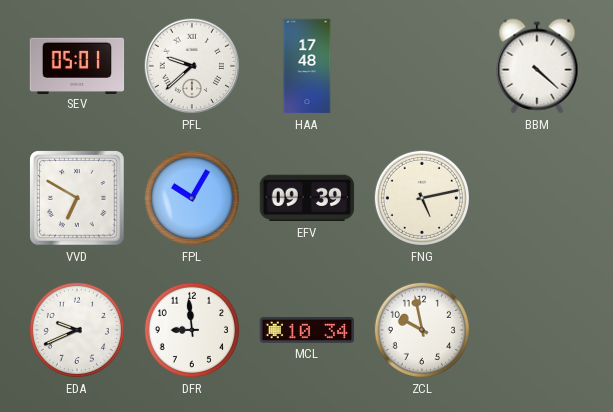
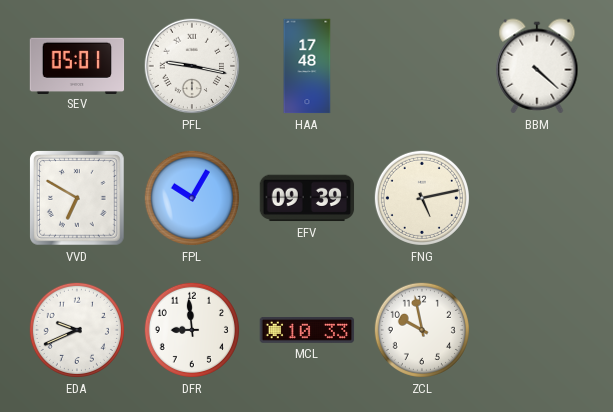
PFL: 9:38 -> 9:17 (192, 66)
MCL: 10:34 -> 10:33 (307, 331)
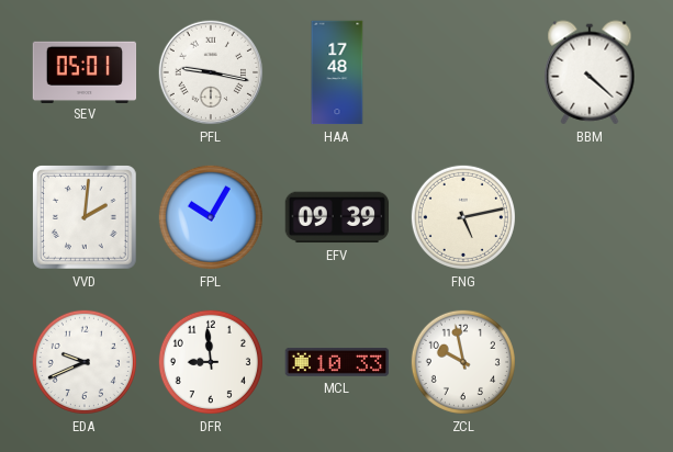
VVD: 6:50 -> 2:01 (86, 218)
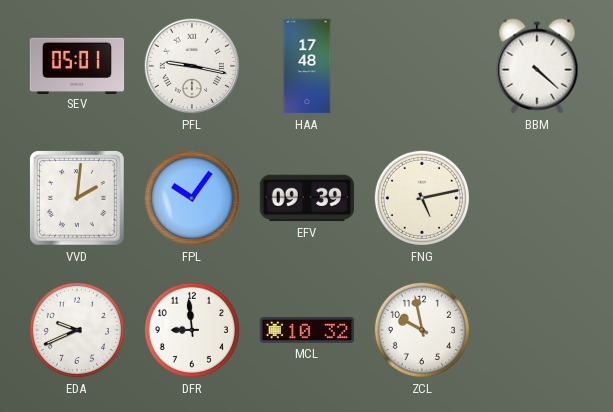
FPL: 10:05 -> 10:06 (192, 198)
MCL: 10:33 -> 10:32 (307, 331)
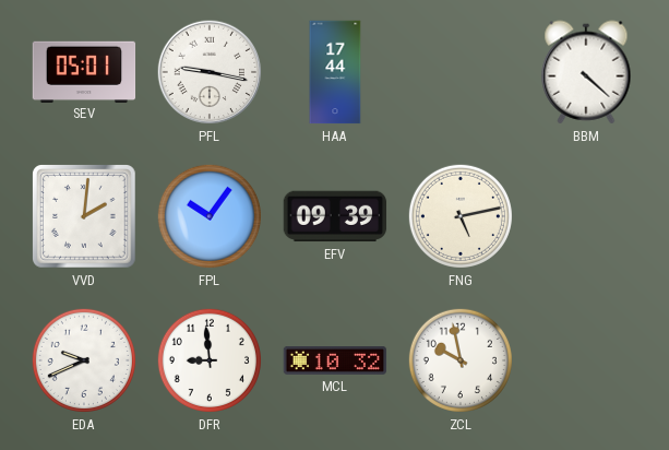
HAA: 17:48 -> 17:44 (335, 72)
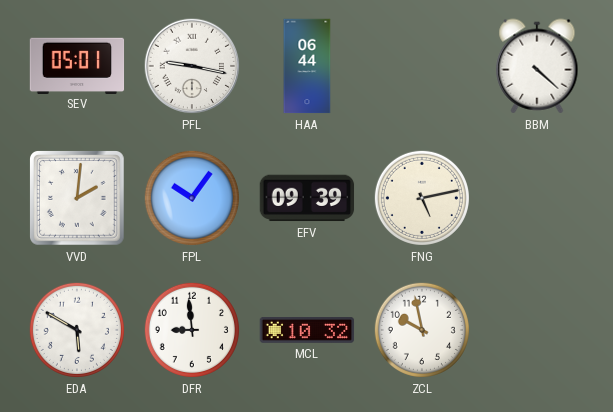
HAA: 17:44 -> 06:44 (307, 66)
EDA: 9:41 -> 5:50 (77, 330)
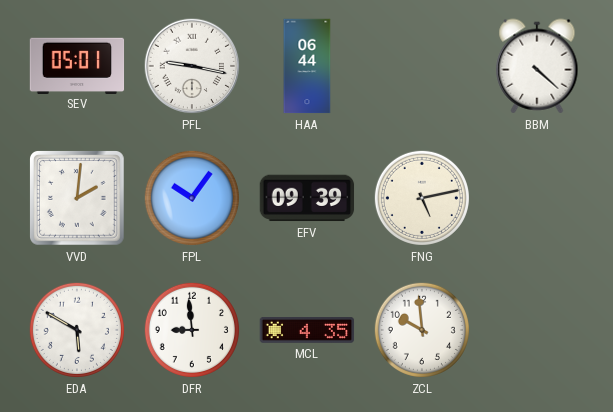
MCL: 10:32 -> 4:35 (307, 331)
ZCL: 9:58 -> 9:59 (422, 330)
